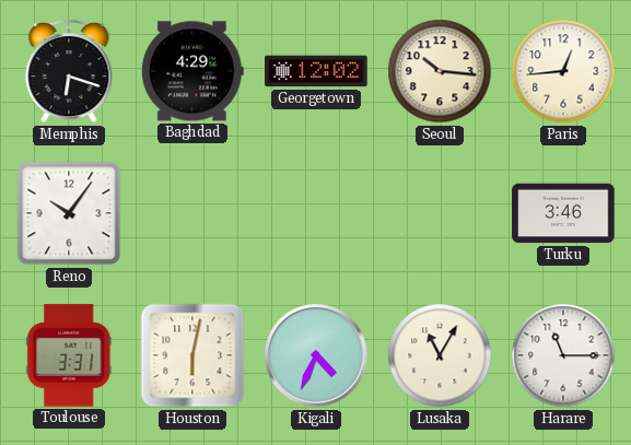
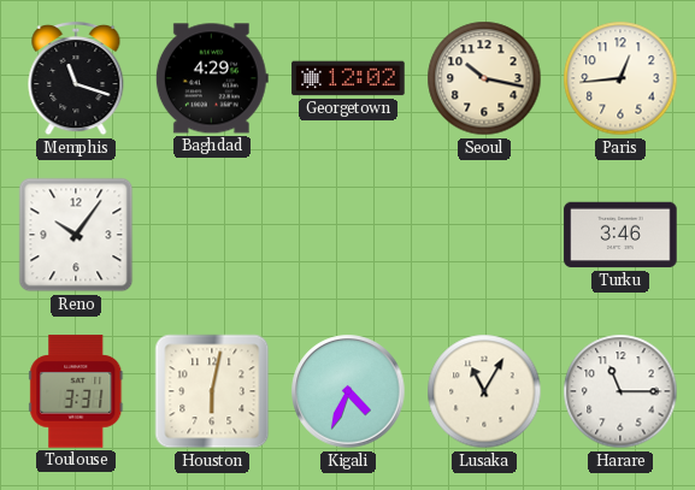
Memphis: 6:18 -> 11:18 (76, 78)
Seoul: 10:16 -> 10:17 (484, 78)
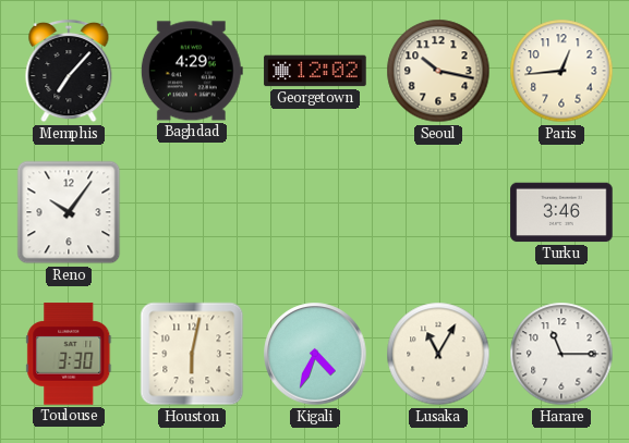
Memphis: 11:18 -> 7:07 (69, 71)
Toulouse: 3:31 -> 3:30 (69, 354)
